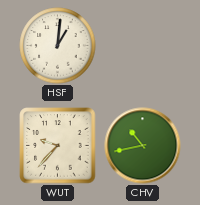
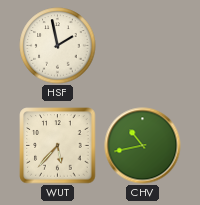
HSF: 1:01 -> 1:58 (58, 46)
WUT: 9:37 -> 5:37 (58, 146)
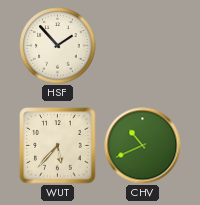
HSF: 1:58 -> 1:53 (58, 46)
CHV: 10:43 -> 10:41 (143, 146)
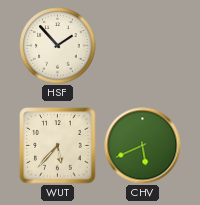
CHV: 10:41 -> 5:41 (143, 146)
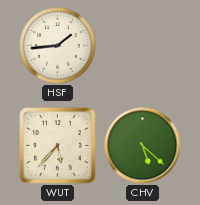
HSF: 1:53 -> 1:44 (58, 46)
CHV: 5:41 -> 5:22 (143, 146)
